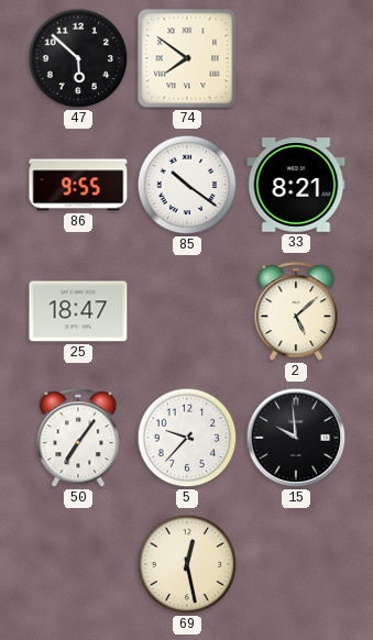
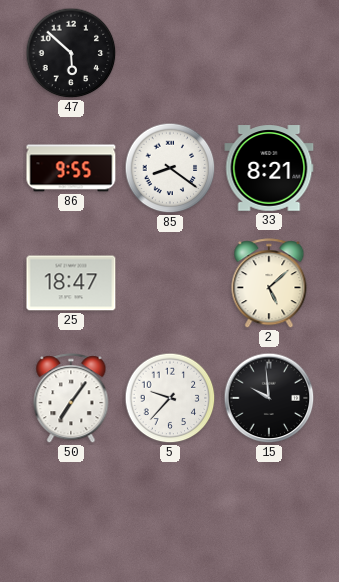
74: 7:51 -> none (187, 58)
85: 10:21 -> 8:21 (170, 168)
69: 12:28 -> none (187, 564)
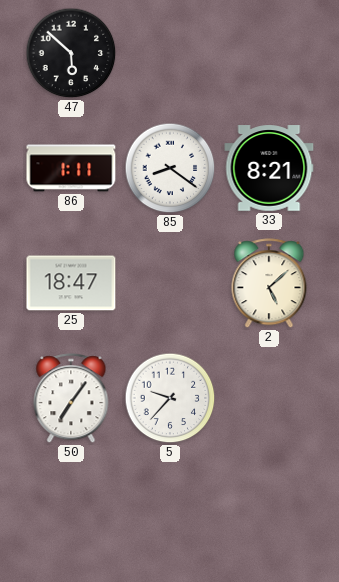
86: 9:55 -> 1:11 (71, 168)
15: 9:59 -> none (269, 398)
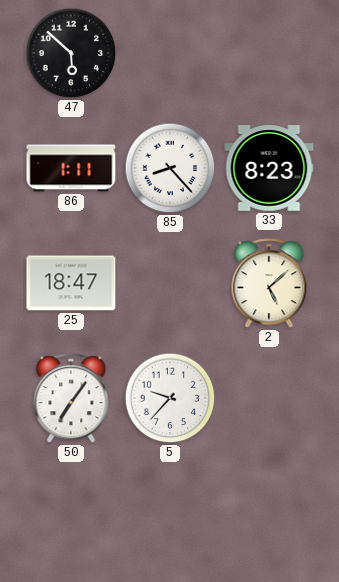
85: 8:21 -> 8:23 (170, 168)
33: 8:21 -> 8:23 (269, 168)
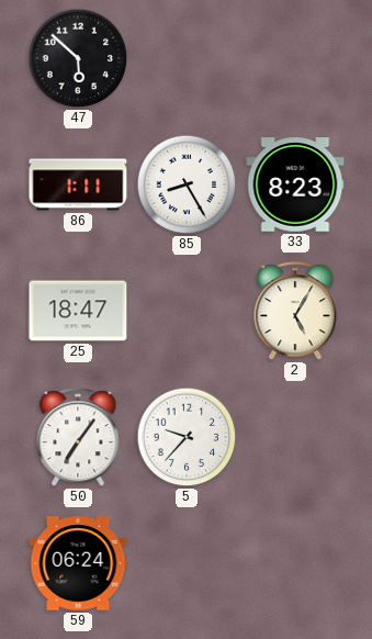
85: 8:23 -> 8:25 (187, 184)
2: 5:08 -> 5:05 (295, 312)
59: none -> 06:24 (78, 563)
